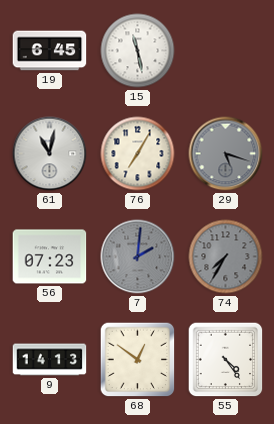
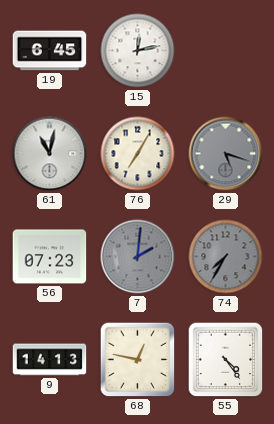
15: 11:28 -> 12:13 (138, 51)
68: 12:51 -> 12:47 (138, 360)
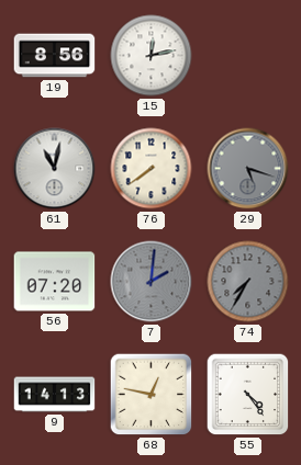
19: 6:45 -> 8:56 (55, 56)
76: 7:05 -> 7:39 (152, 169)
56: 07:23 -> 07:20 (55, 282)
